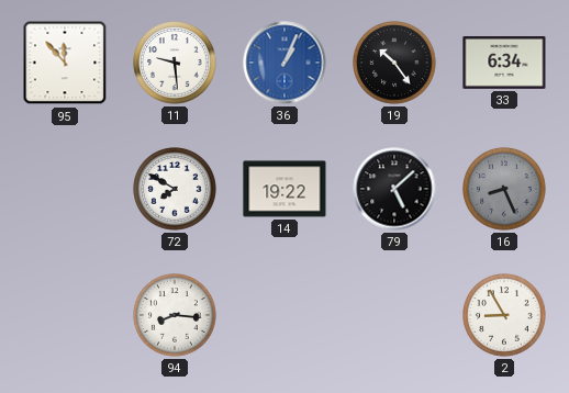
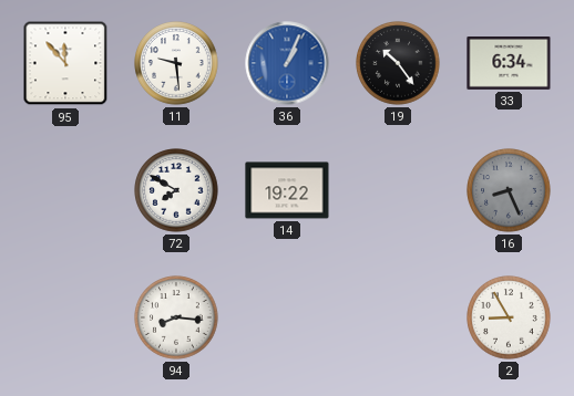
79: 5:08 -> none (394, 189)
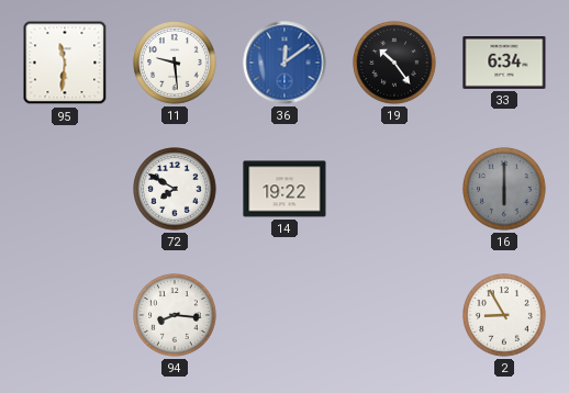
95: 11:53 -> 11:31 (65, 63)
36: 1:04 -> 12:09 (284, 63)
16: 8:26 -> 6:00 (504, 189)
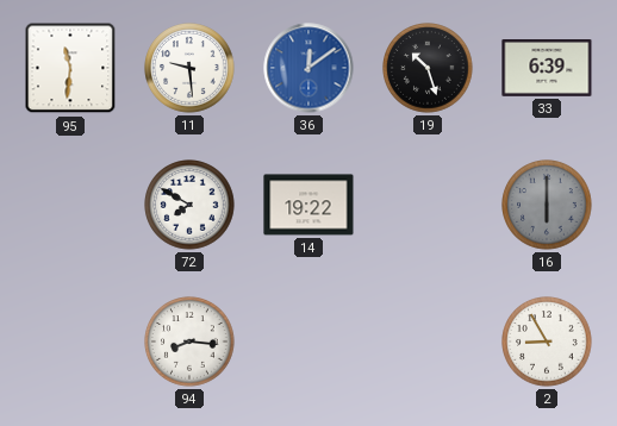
19: 10:24 -> 10:27 (428, 68)
33: 6:34 -> 6:39 (547, 69)
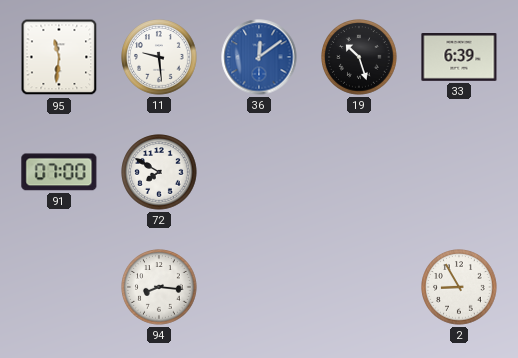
91: none -> 07:00 (59, 172)
14: 19:22 -> none (308, 205)
16: 6:00 -> none (547, 205)
